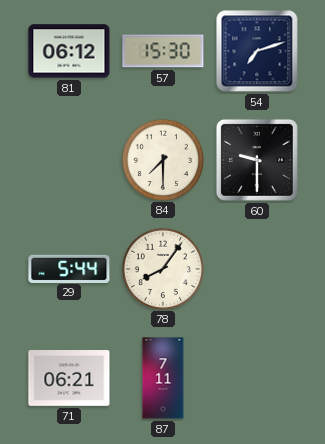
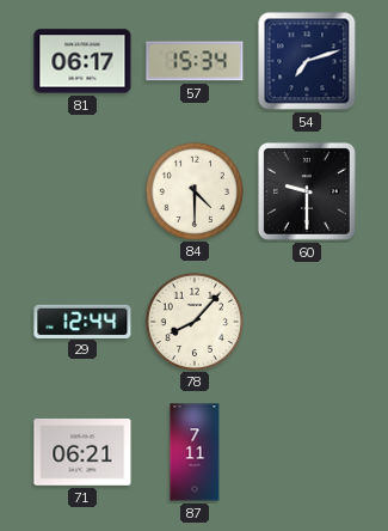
81: 06:12 -> 06:17 (82, 61)
57: 15:30 -> 15:34 (195, 61)
84: 7:30 -> 4:30 (193, 190)
29: 5:44 -> 12:44 (82, 321)
78: 8:06 -> 8:07 (193, 321)
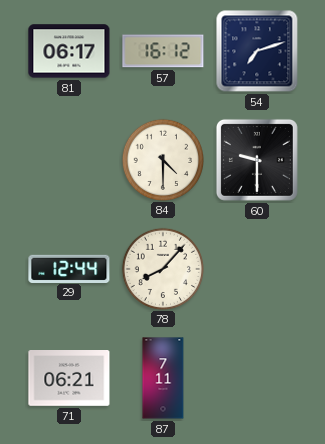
57: 15:34 -> 16:12 (163, 51)
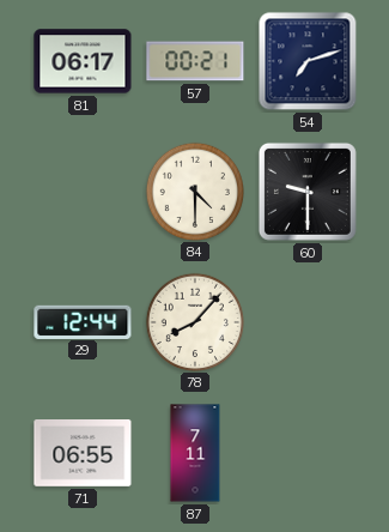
57: 16:12 -> 00:21 (195, 61)
71: 06:21 -> 06:55 (83, 454)
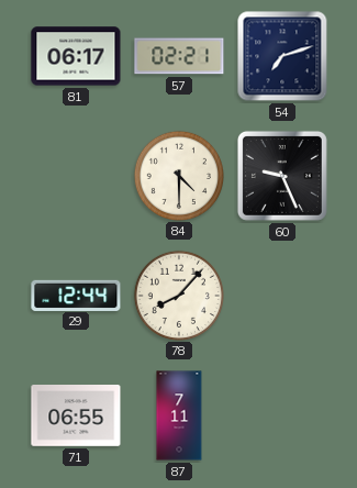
57: 00:21 -> 02:21 (179, 56)
60: 9:30 -> 9:26 (282, 176)
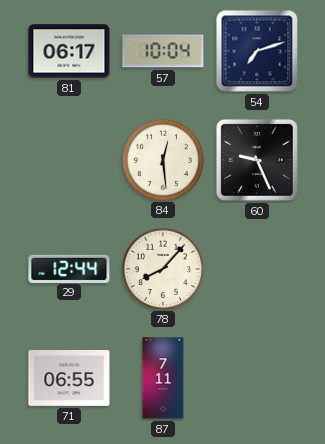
57: 02:21 -> 10:04 (163, 51)
84: 4:30 -> 12:29 (162, 159)
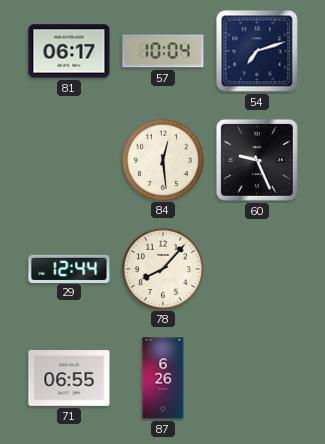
87: 7:11 -> 6:26 (163, 378)
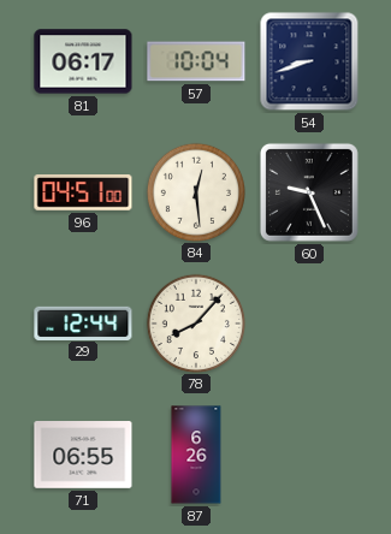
54: 7:12 -> 8:42 (309, 61)
96: none -> 04:51 (83, 192)
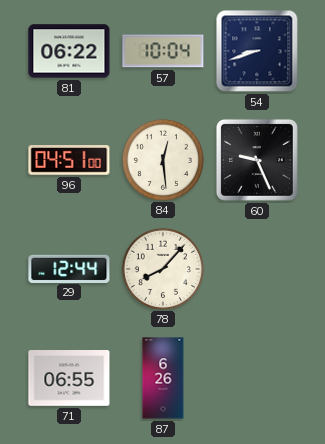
81: 06:17 -> 06:22 (69, 51)
